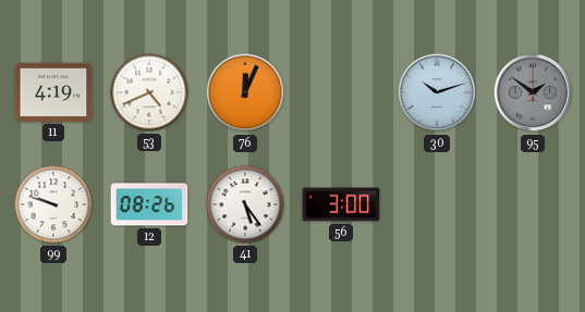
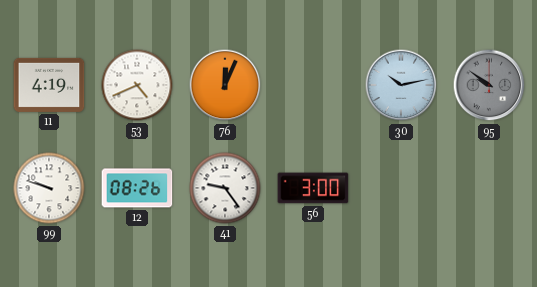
30: 10:12 -> 10:13 (401, 85)
95: 1:51 -> 9:51 (489, 85)
41: 5:24 -> 9:24 (225, 188)
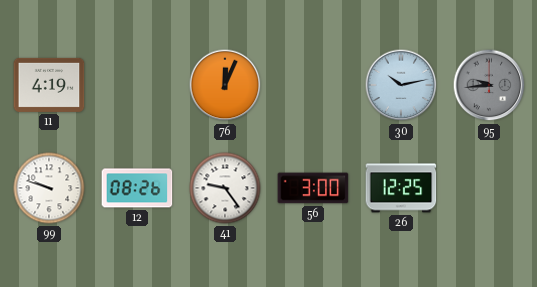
53: 4:41 -> none (137, 85)
95: 9:51 -> 9:44 (489, 85)
26: none -> 12:25 (401, 188)
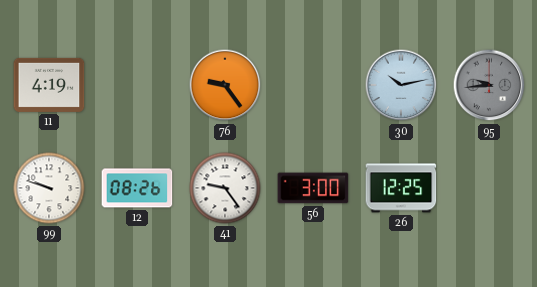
76: 12:04 -> 9:24 (225, 85)
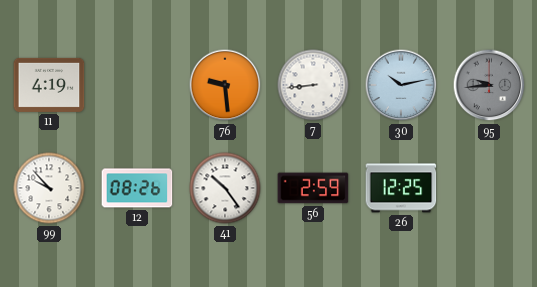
76: 9:24 -> 9:29 (225, 85)
7: none -> 8:44 (313, 85)
99: 9:48 -> 9:53 (49, 188)
41: 9:24 -> 10:24 (225, 188)
56: 3:00 -> 2:59 (313, 188)
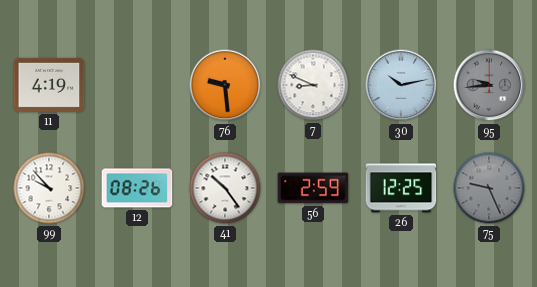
7: 8:44 -> 8:49 (313, 85)
75: none -> 9:26 (489, 188)
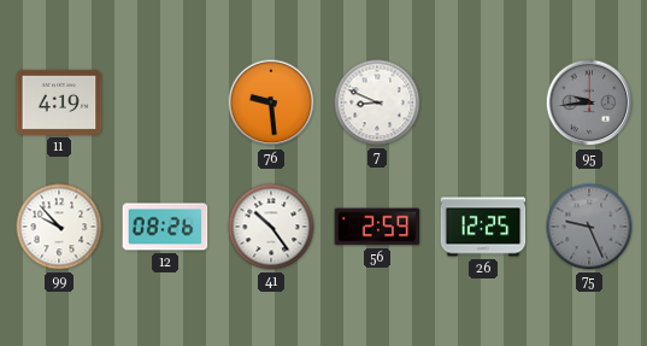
30: 10:13 -> none (401, 85)
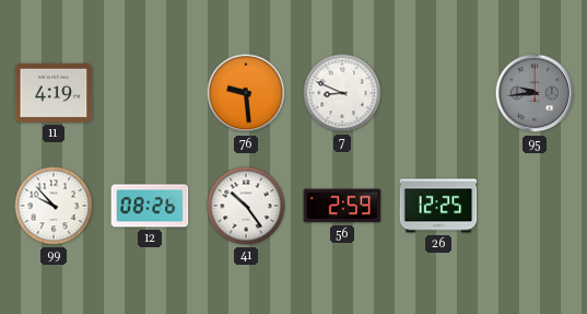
75: 9:26 -> none (589, 227)
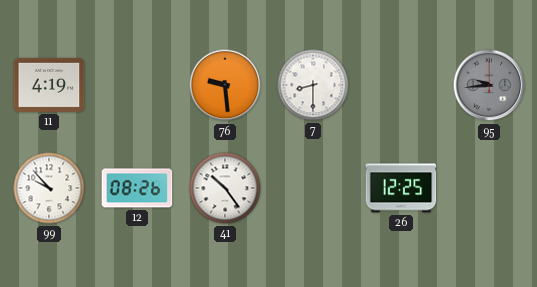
7: 8:49 -> 8:30 (313, 85)
56: 2:59 -> none (342, 206)
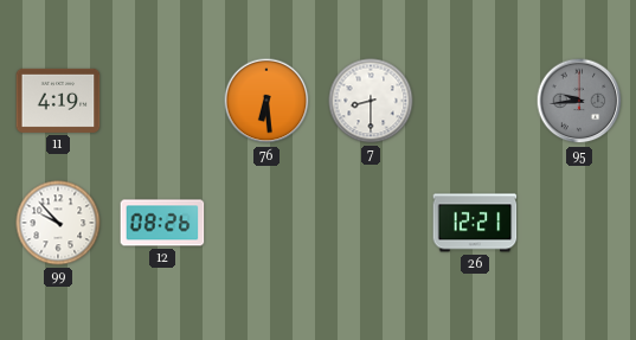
76: 9:29 -> 6:29 (266, 101)
41: 10:24 -> none (225, 188)
26: 12:25 -> 12:21 (475, 223)
